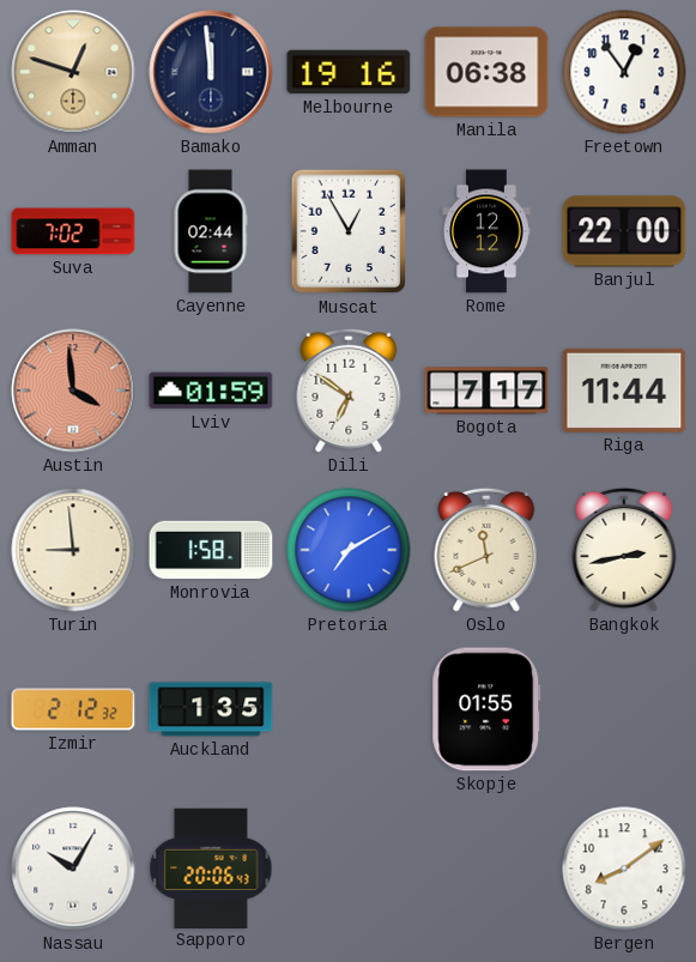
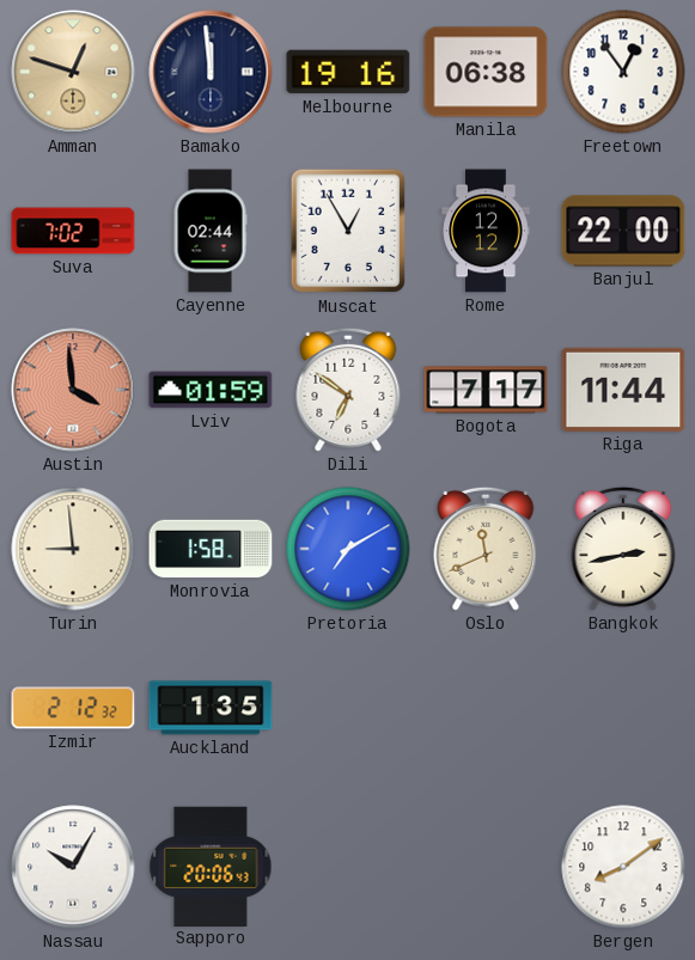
Skopje: 01:55 -> none (486, 709)
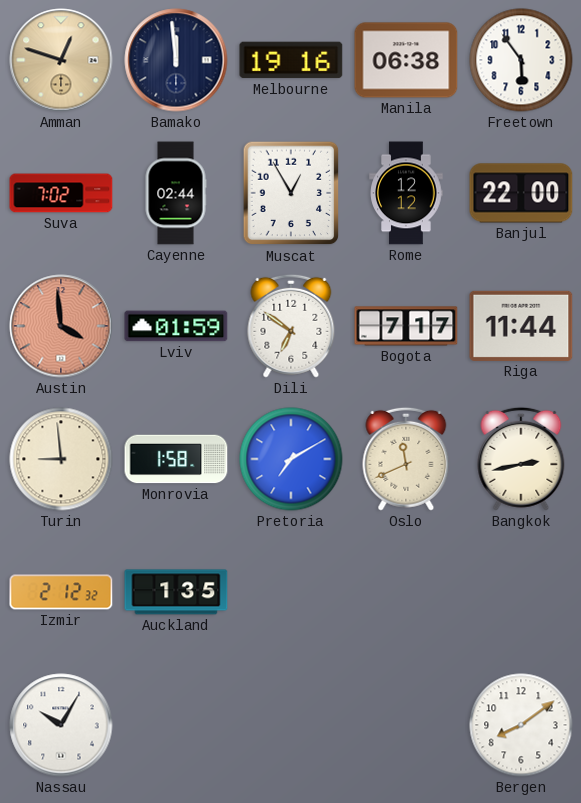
Freetown: 12:54 -> 5:54 (521, 60)
Sapporo: 20:06 -> none (211, 866)
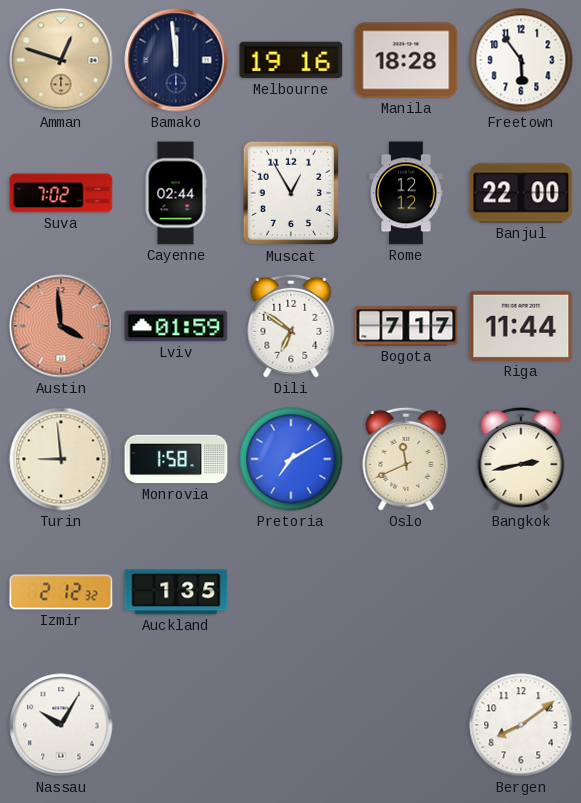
Manila: 06:38 -> 18:28 (406, 60)
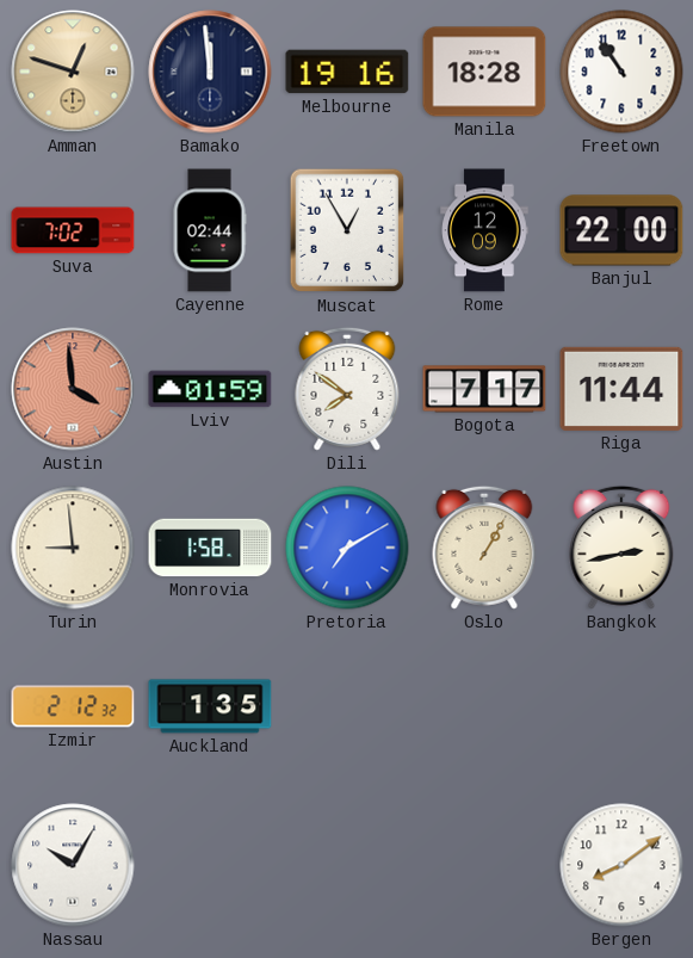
Freetown: 5:54 -> 10:54 (621, 72)
Rome: 12:12 -> 12:09 (484, 230)
Dili: 6:51 -> 7:51 (347, 389)
Oslo: 11:41 -> 1:05 (484, 548)
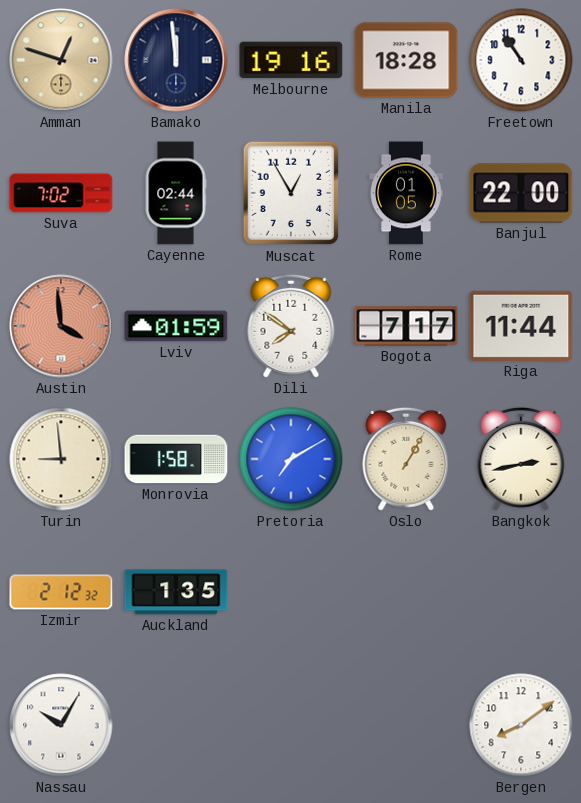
Rome: 12:09 -> 01:05 (406, 193)
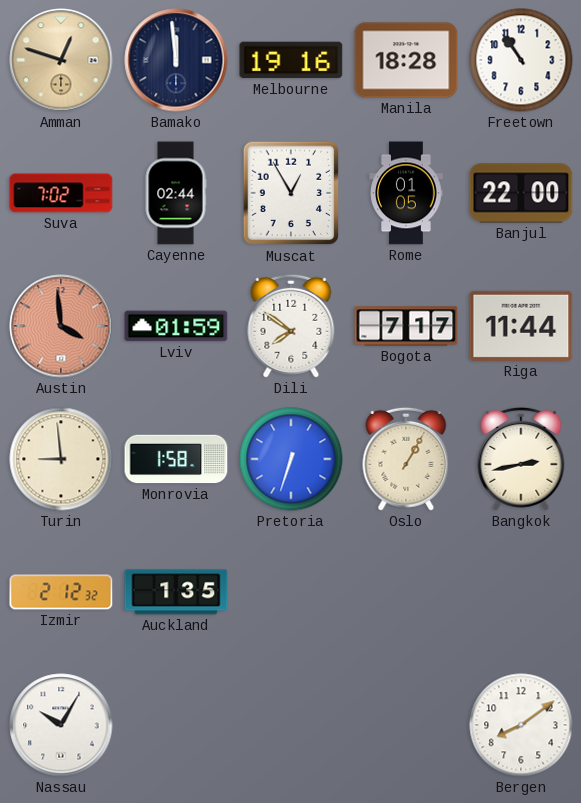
Pretoria: 7:10 -> 6:33 (291, 459)
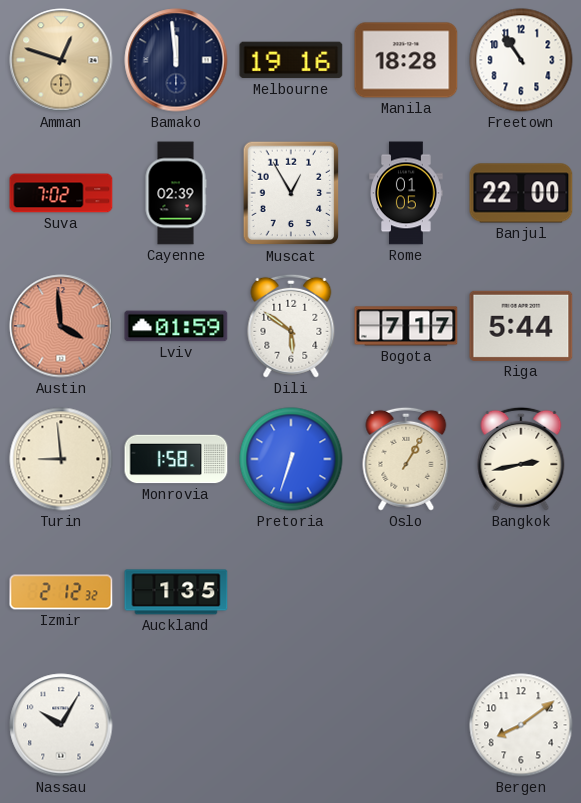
Cayenne: 02:44 -> 02:39 (176, 193)
Dili: 7:51 -> 5:51 (291, 326)
Riga: 11:44 -> 5:44 (521, 326)
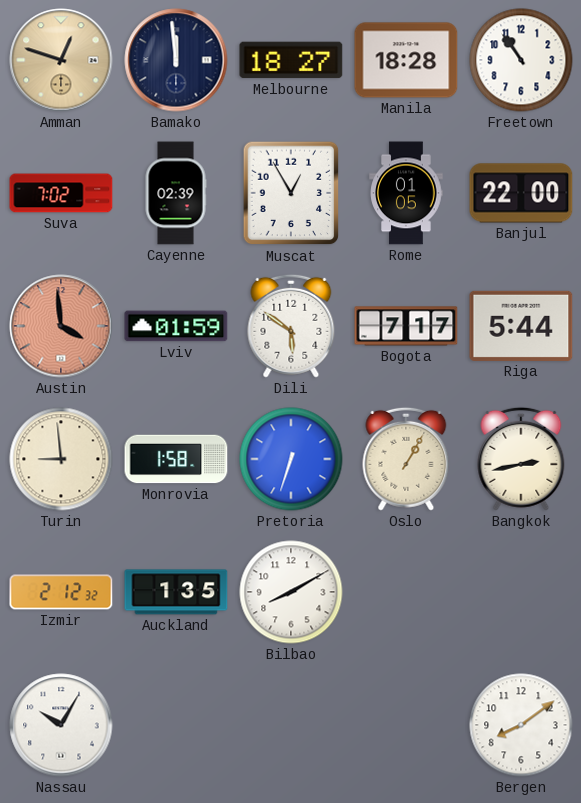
Melbourne: 19:16 -> 18:27 (291, 60)
Bilbao: none -> 8:10 (291, 592)
